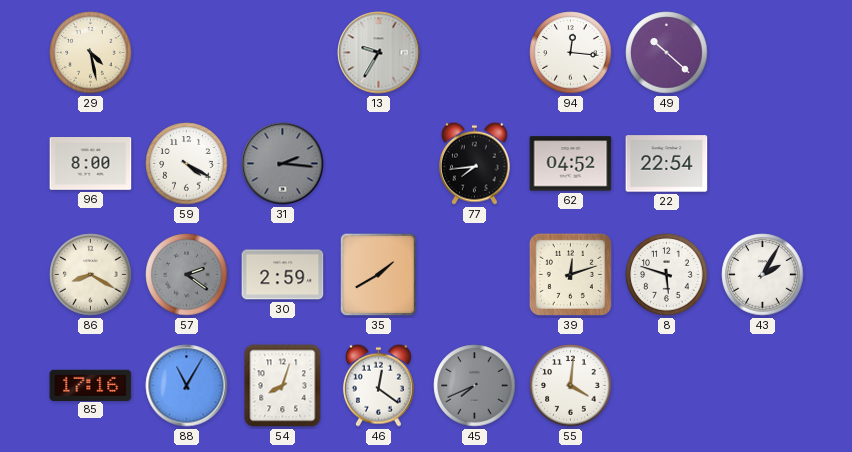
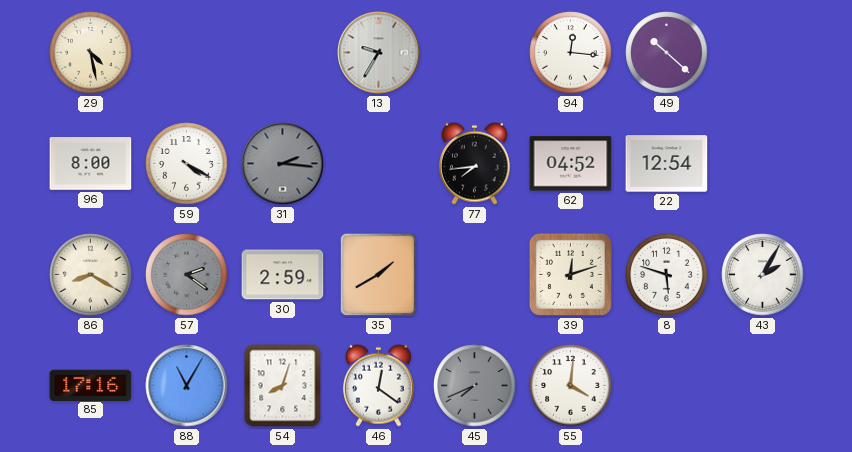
22: 22:54 -> 12:54 (667, 164)
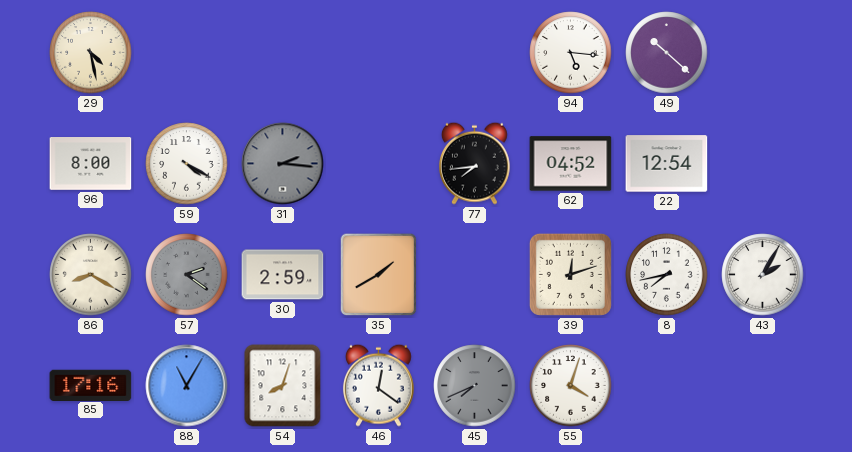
13: 9:35 -> none (379, 53)
94: 12:16 -> 5:16 (571, 53)
8: 5:48 -> 7:43 (667, 275)
55: 4:01 -> 4:03 (571, 386)
